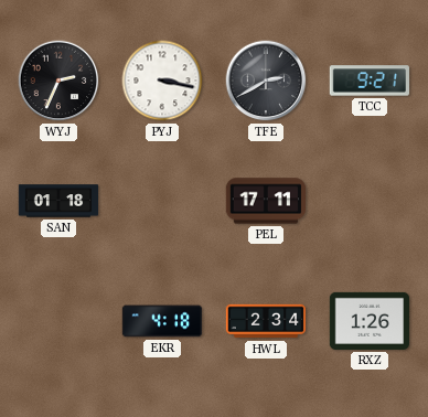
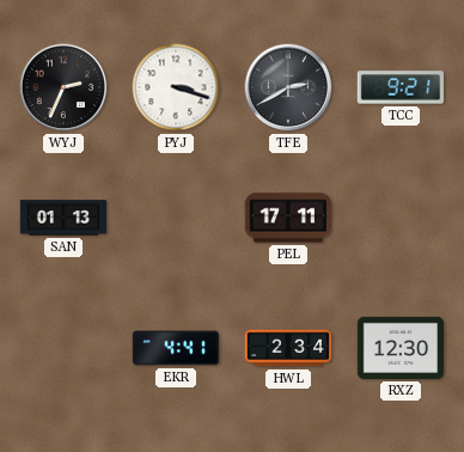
PYJ: 3:17 -> 3:18 (176, 87)
SAN: 01:18 -> 01:13 (63, 218)
EKR: 4:18 -> 4:41 (176, 348)
RXZ: 1:26 -> 12:30 (401, 348)
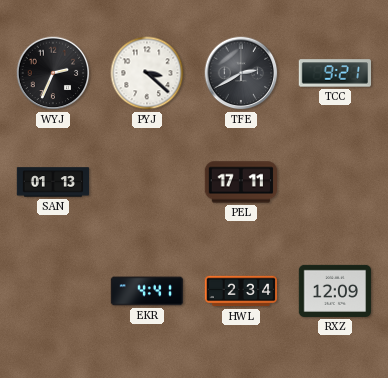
PYJ: 3:18 -> 3:22 (147, 73)
RXZ: 12:30 -> 12:09 (335, 291)
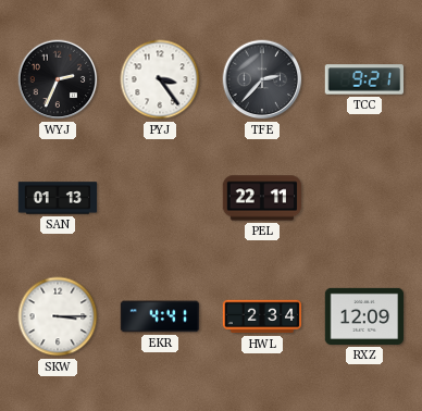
PYJ: 3:22 -> 3:24 (160, 79)
TFE: 2:40 -> 2:37 (262, 79)
PEL: 17:11 -> 22:11 (262, 198)
SKW: none -> 3:15 (58, 316)
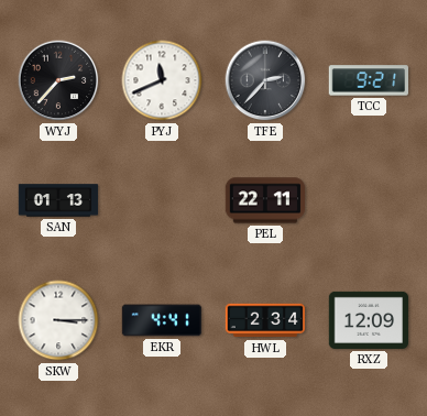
WYJ: 2:34 -> 2:37 (58, 80)
PYJ: 3:24 -> 11:41 (162, 80)
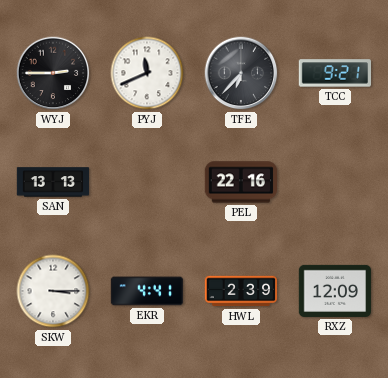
WYJ: 2:37 -> 2:45 (53, 73)
TFE: 2:37 -> 6:37 (241, 73)
SAN: 01:13 -> 13:13 (53, 182)
PEL: 22:11 -> 22:16 (241, 182)
HWL: 2:34 -> 2:39 (241, 291)
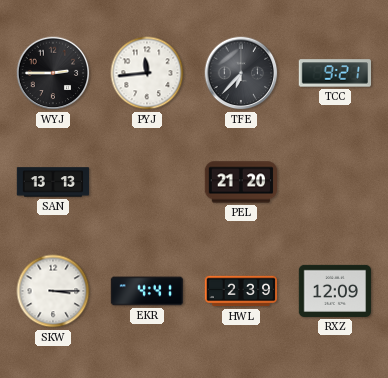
PYJ: 11:41 -> 11:44 (147, 73)
PEL: 22:16 -> 21:20 (241, 182)
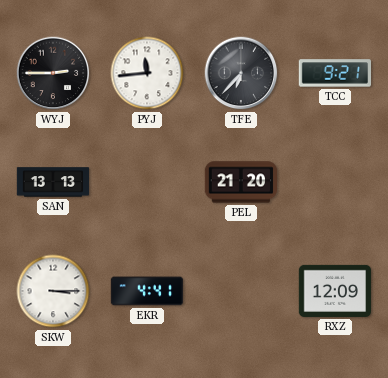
HWL: 2:39 -> none (241, 291)
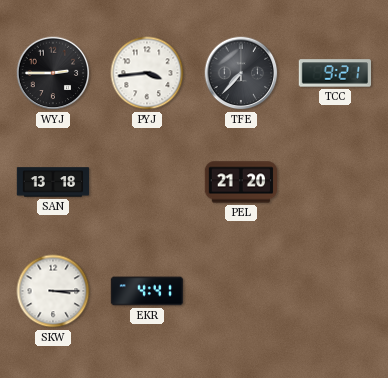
PYJ: 11:44 -> 3:44 (147, 73)
TFE: 6:37 -> 7:37 (241, 73)
SAN: 13:13 -> 13:18 (53, 182)
RXZ: 12:09 -> none (335, 291)
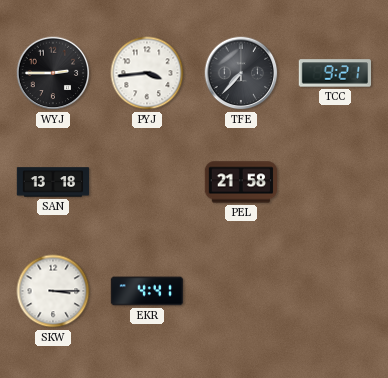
PEL: 21:20 -> 21:58 (241, 182)
